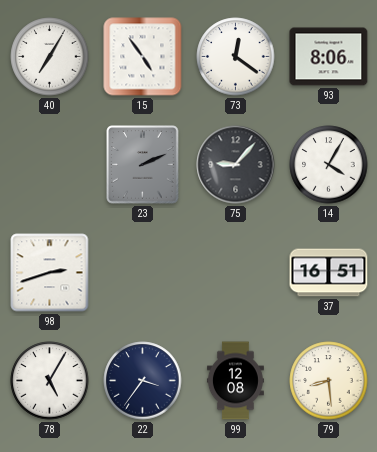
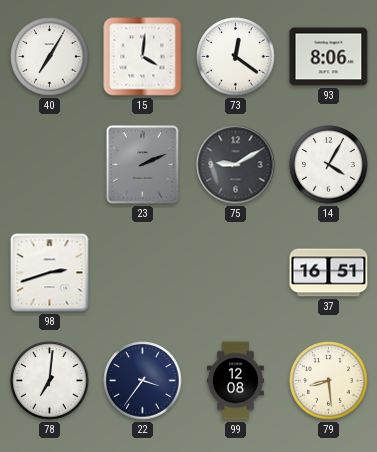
15: 4:54 -> 4:01 (143, 57)
75: 9:07 -> 9:10 (236, 165)
78: 5:05 -> 7:01 (50, 381)
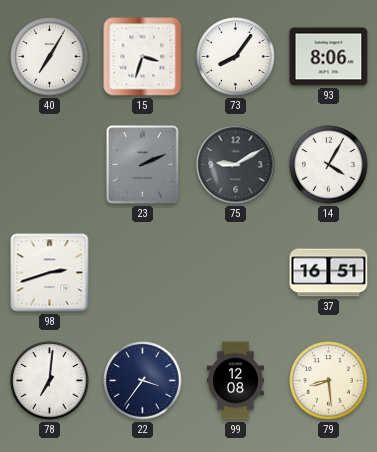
15: 4:01 -> 3:33 (143, 57)
73: 12:21 -> 8:06 (236, 57)
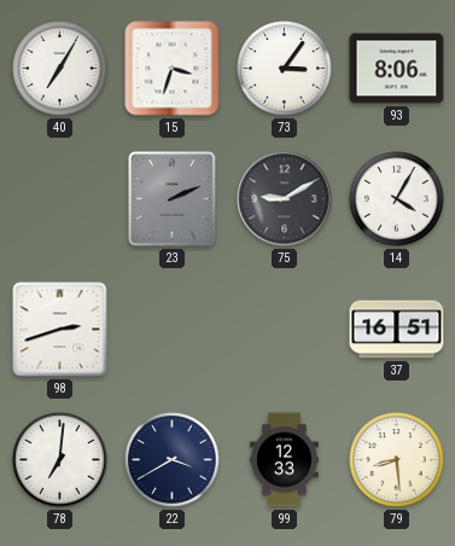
73: 8:06 -> 3:06 (285, 69)
22: 3:36 -> 3:40 (173, 460)
99: 12:08 -> 12:33 (284, 460)
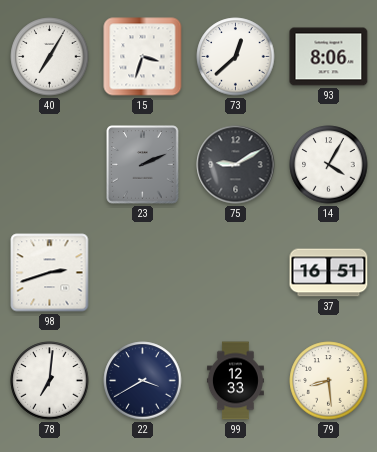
73: 3:06 -> 12:38 (236, 57)
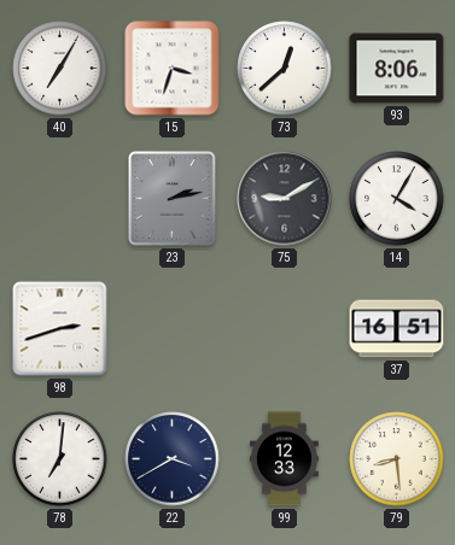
23: 2:11 -> 2:13 (173, 199)
